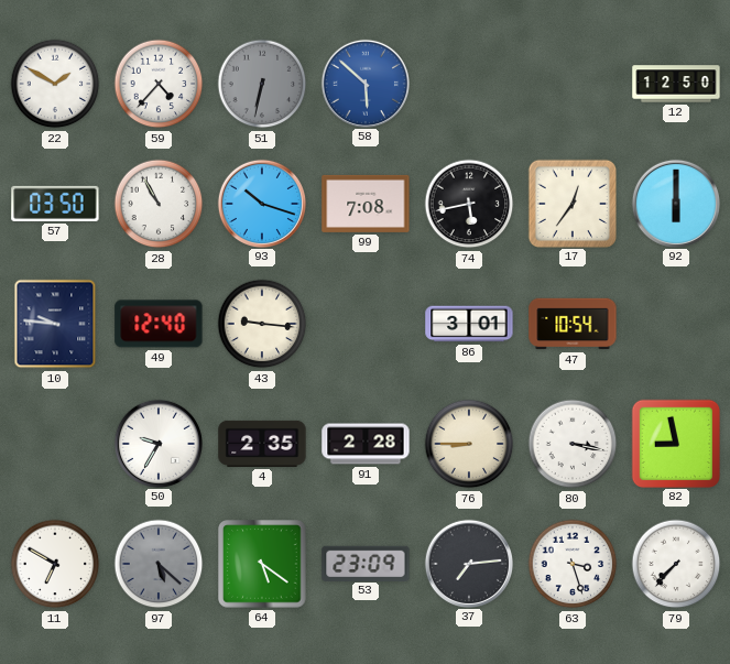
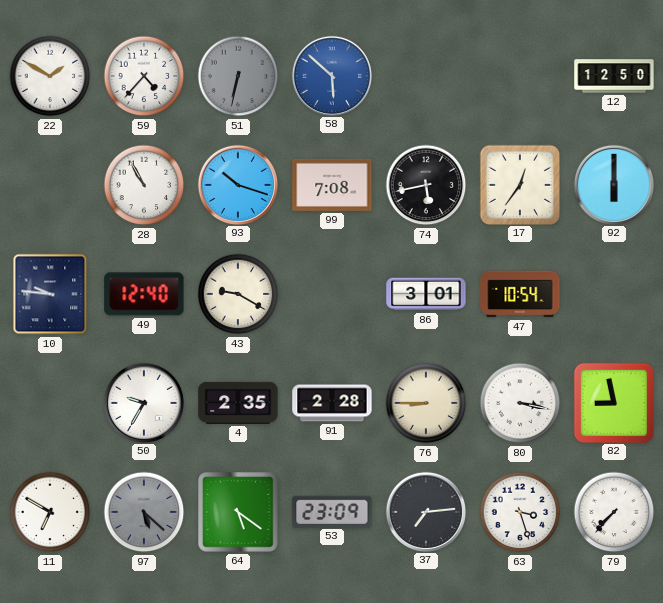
57: 03:50 -> none (55, 204)
43: 9:16 -> 9:20 (238, 294)
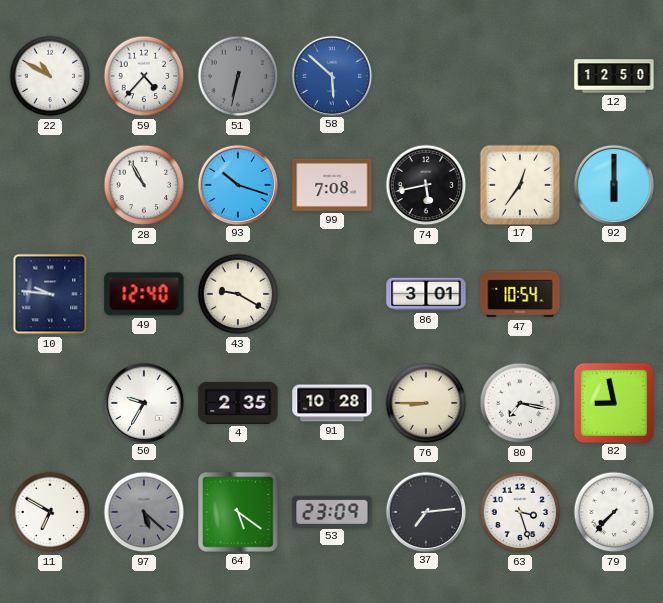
22: 1:50 -> 10:50 (50, 76)
91: 2:28 -> 10:28 (332, 403)
80: 3:17 -> 7:17 (520, 403)
